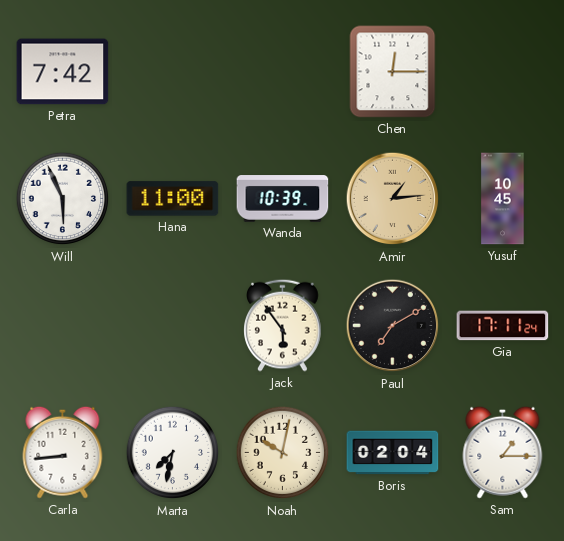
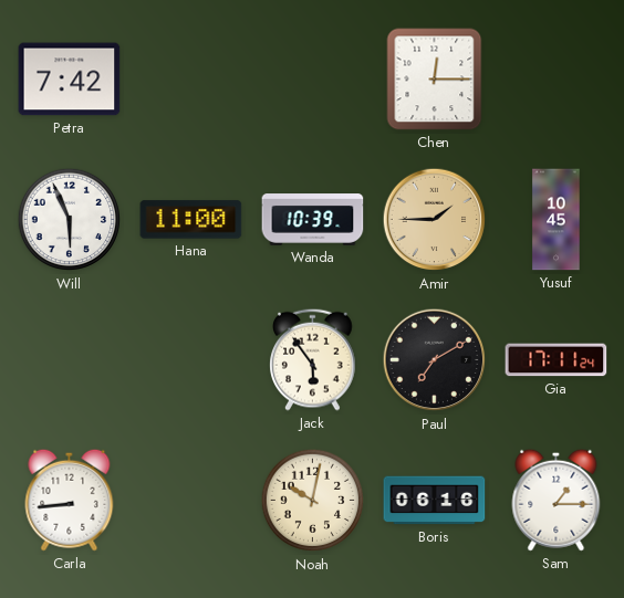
Amir: 1:14 -> 1:45 (435, 220)
Marta: 7:32 -> none (173, 453)
Boris: 02:04 -> 06:16 (435, 501)
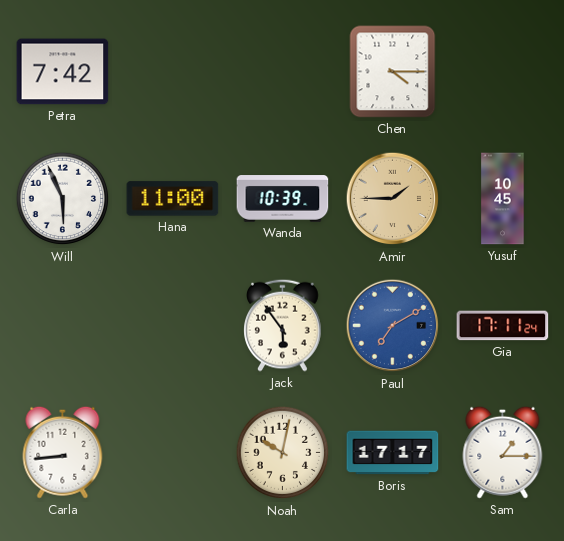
Chen: 12:15 -> 4:15 (393, 72)
Paul dial: black -> blue (393, 326)
Boris: 06:16 -> 17:17 (393, 453)
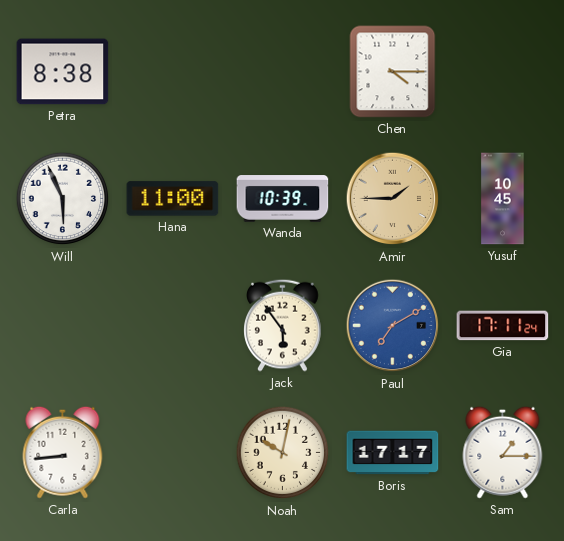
Petra: 7:42 -> 8:38 (63, 72)
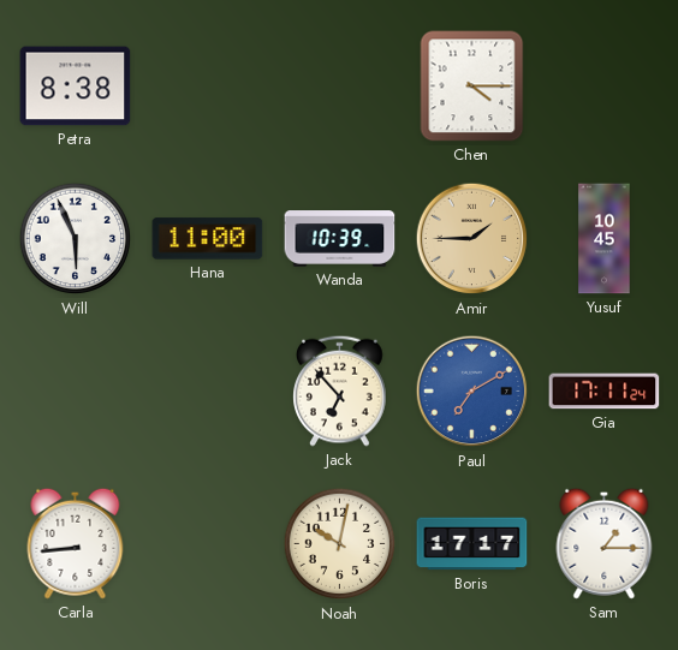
Jack: 5:54 -> 6:53 (340, 390)
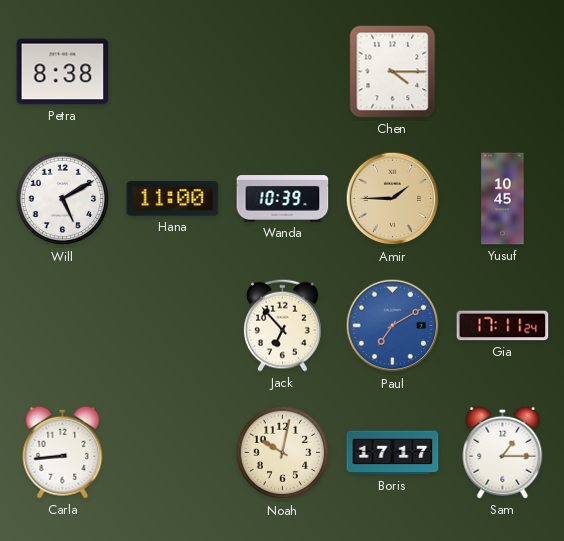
Will: 5:56 -> 5:10 (63, 199)
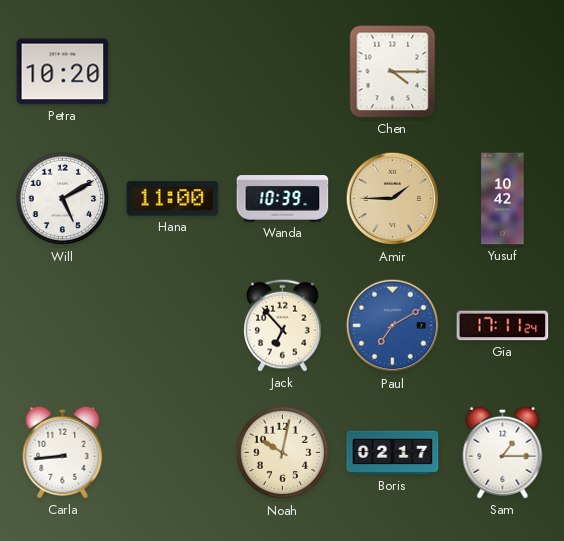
Petra: 8:38 -> 10:20 (63, 72)
Yusuf: 10:45 -> 10:42 (503, 199)
Boris: 17:17 -> 02:17 (393, 453)
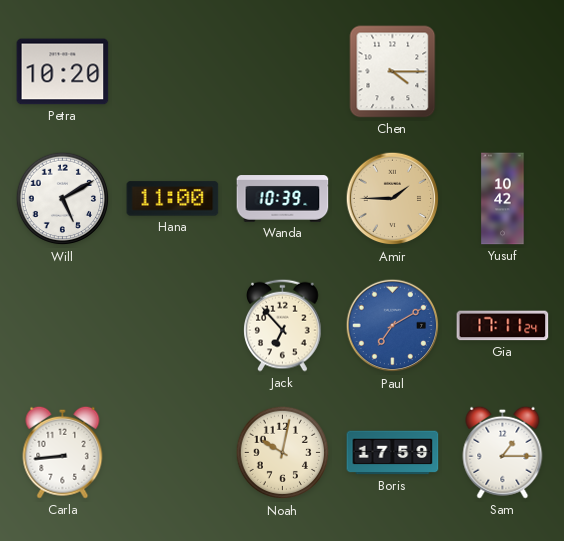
Boris: 02:17 -> 17:59 (393, 453)
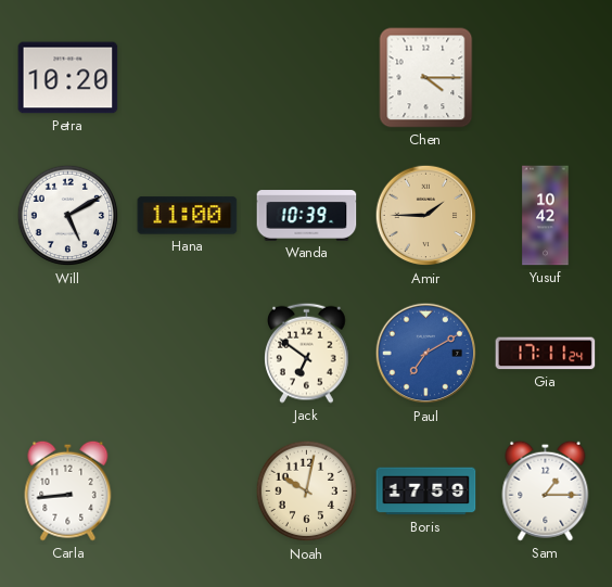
Jack: 6:53 -> 6:51 (307, 353)
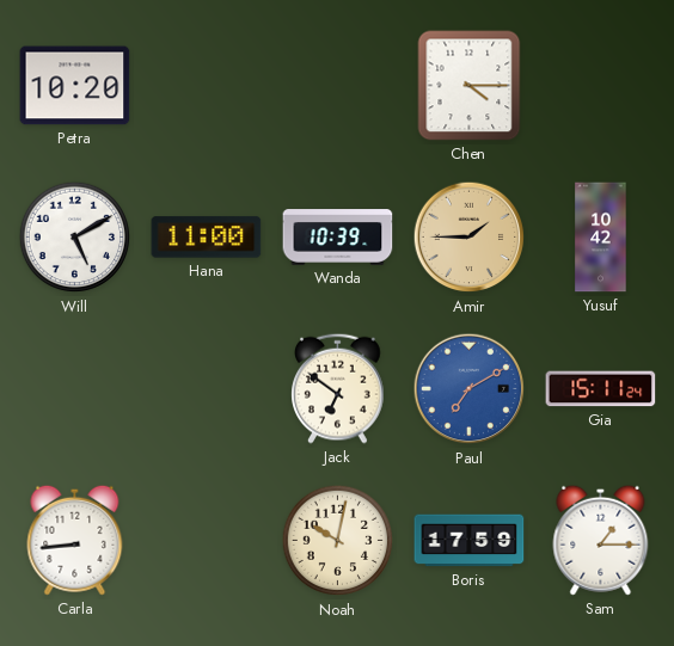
Gia: 17:11 -> 15:11 (601, 389)
